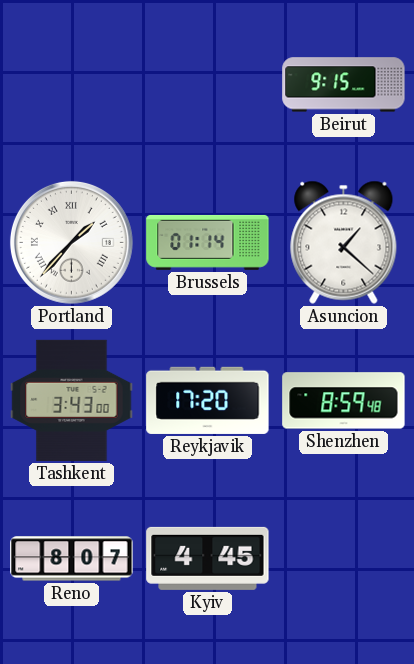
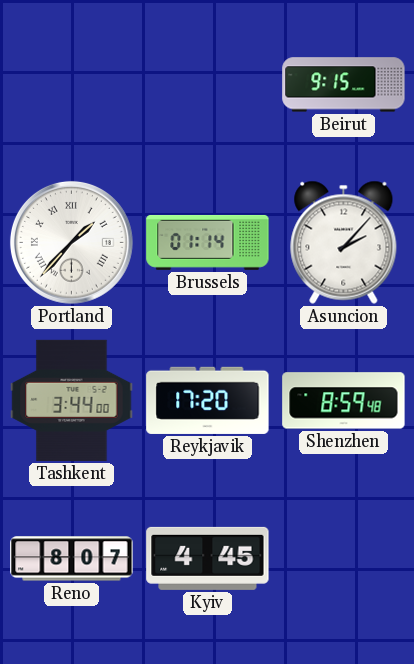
Asuncion: 1:22 -> 2:07 (344, 242)
Tashkent: 3:43 -> 3:44 (72, 400)
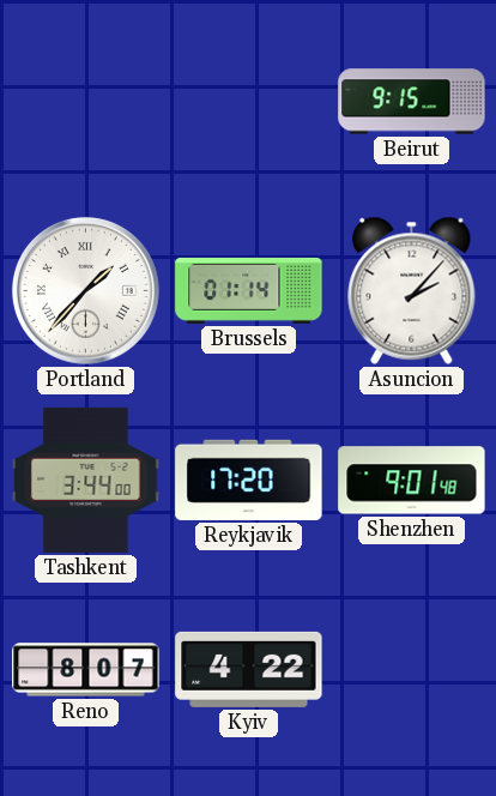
Shenzhen: 8:59 -> 9:01 (412, 481)
Kyiv: 4:45 -> 4:22 (249, 669)
